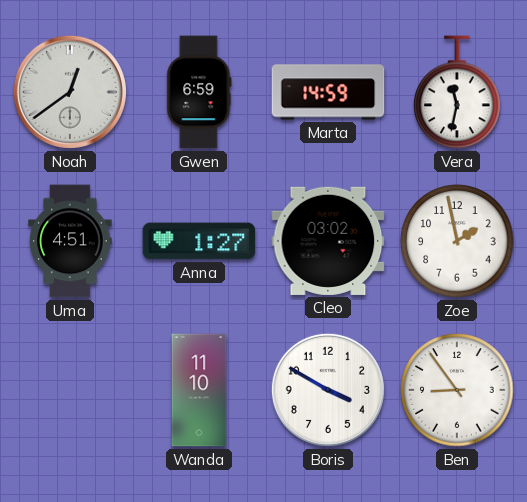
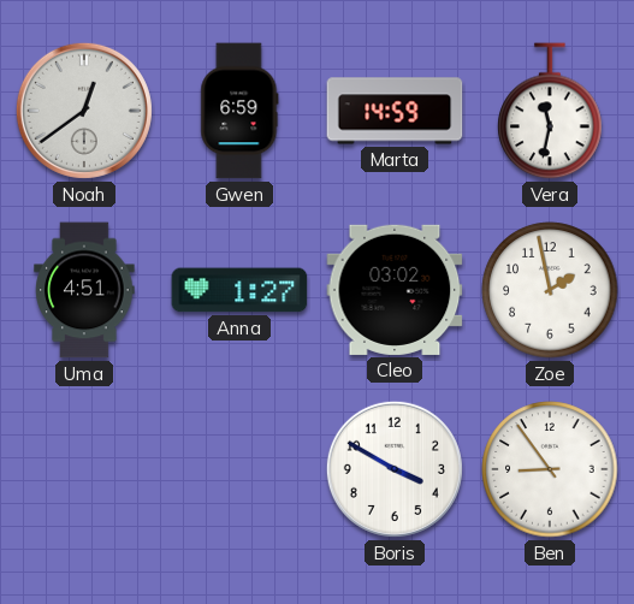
Wanda: 11:10 -> none (199, 390)
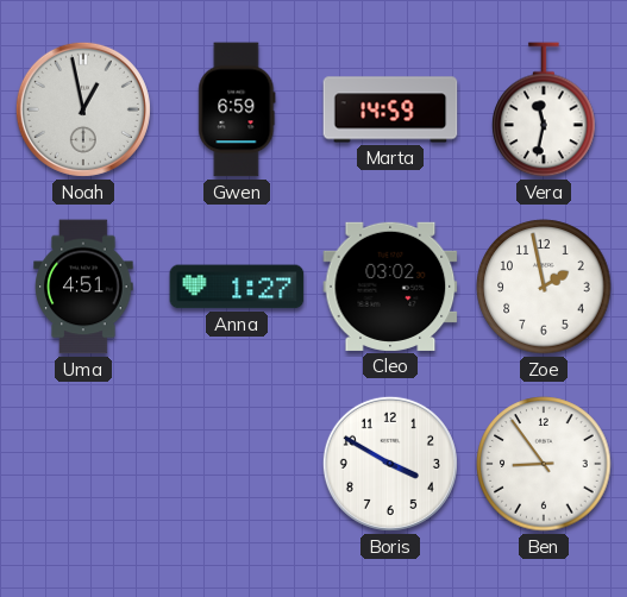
Noah: 12:39 -> 12:58 (83, 109)
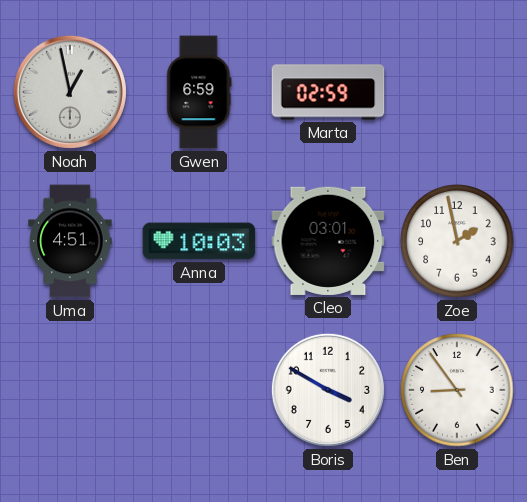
Marta: 14:59 -> 02:59 (328, 92)
Vera: 11:32 -> none (544, 109)
Anna: 1:27 -> 10:03 (199, 241)
Cleo: 03:02 -> 03:01 (328, 241)
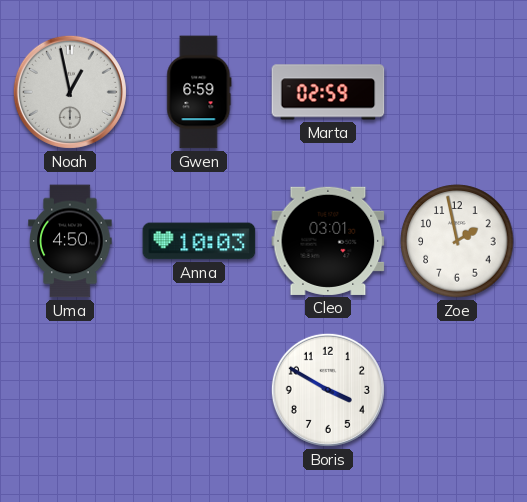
Uma: 4:51 -> 4:50 (70, 241)
Ben: 8:54 -> none (457, 390)
